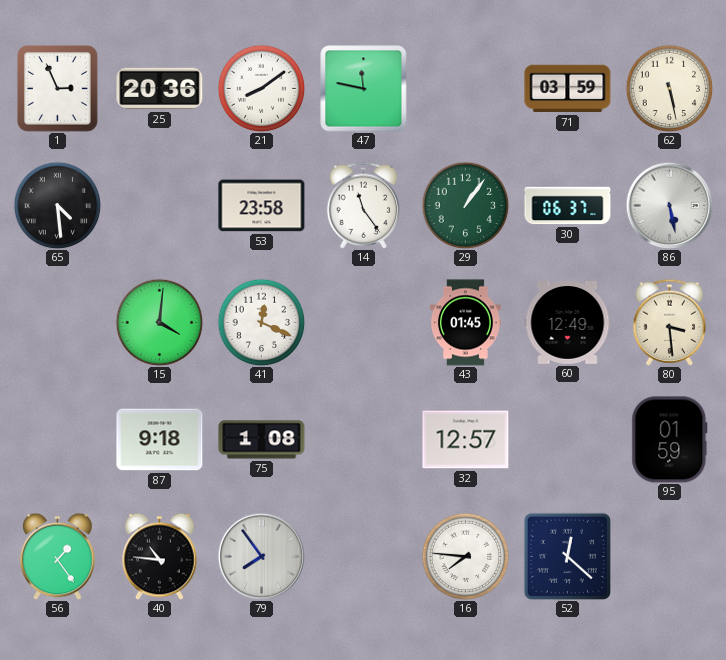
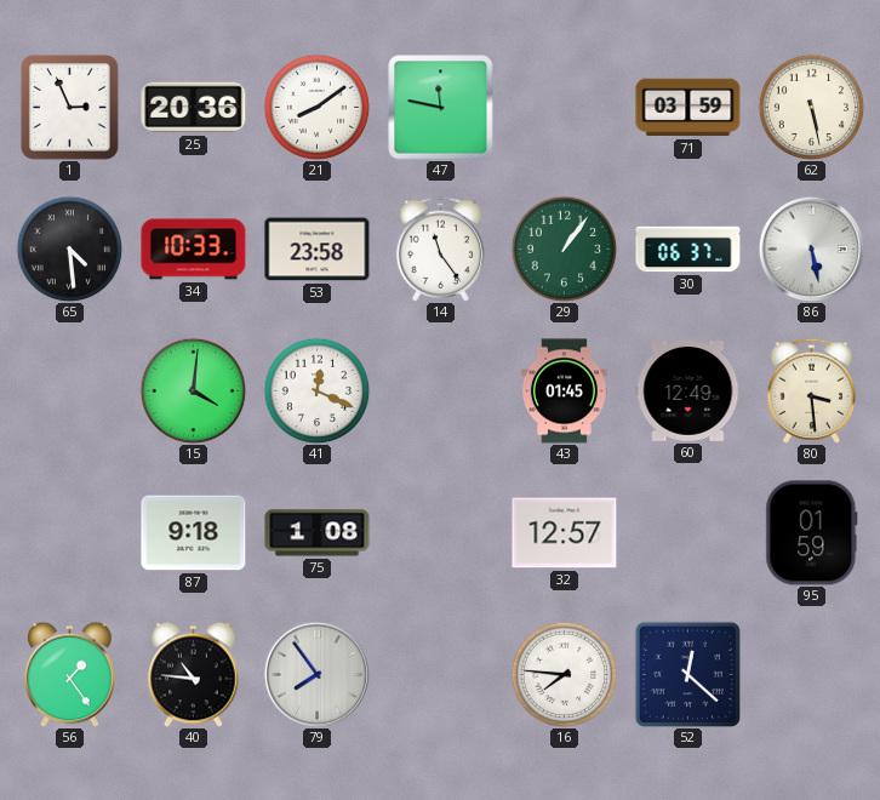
34: none -> 10:33 (194, 250)
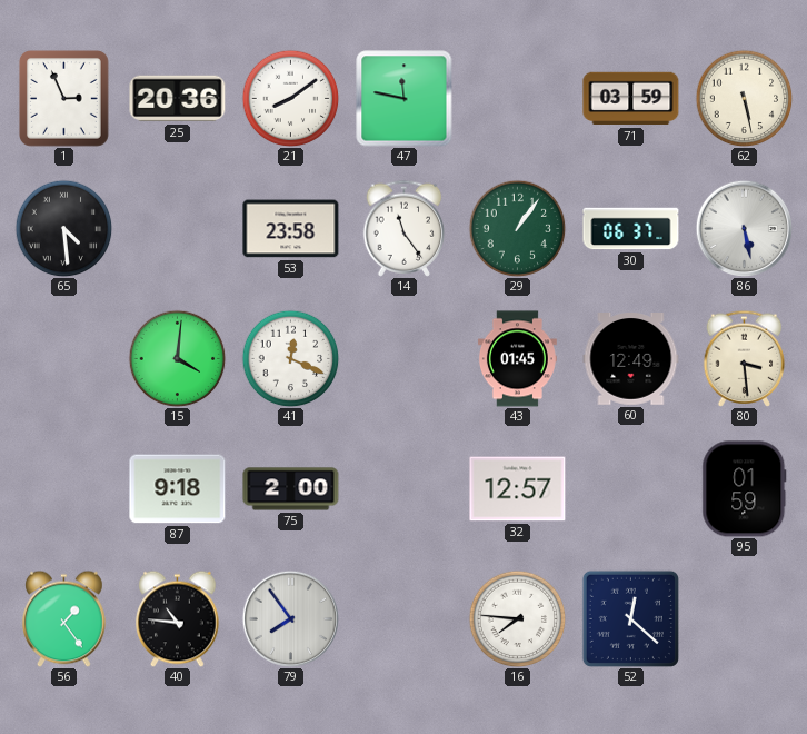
34: 10:33 -> none (194, 250)
75: 1:08 -> 2:00 (291, 489)
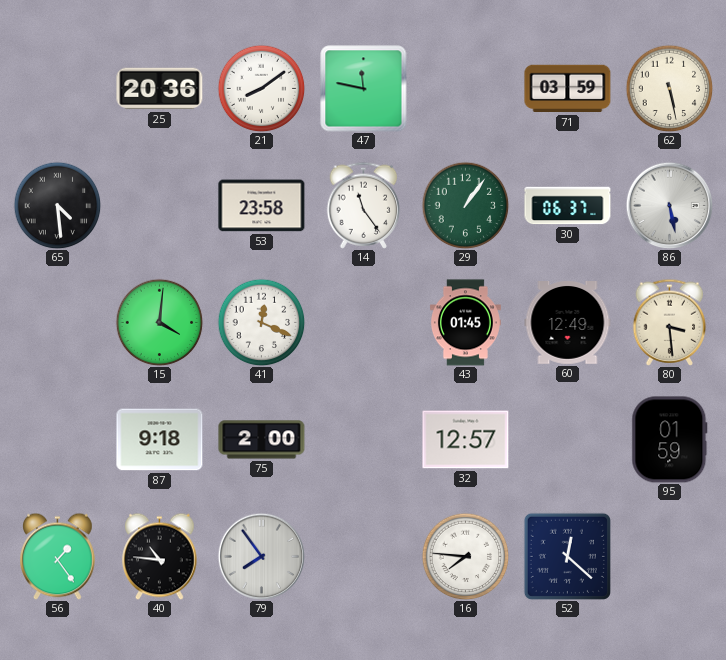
1: 2:56 -> none (64, 99)
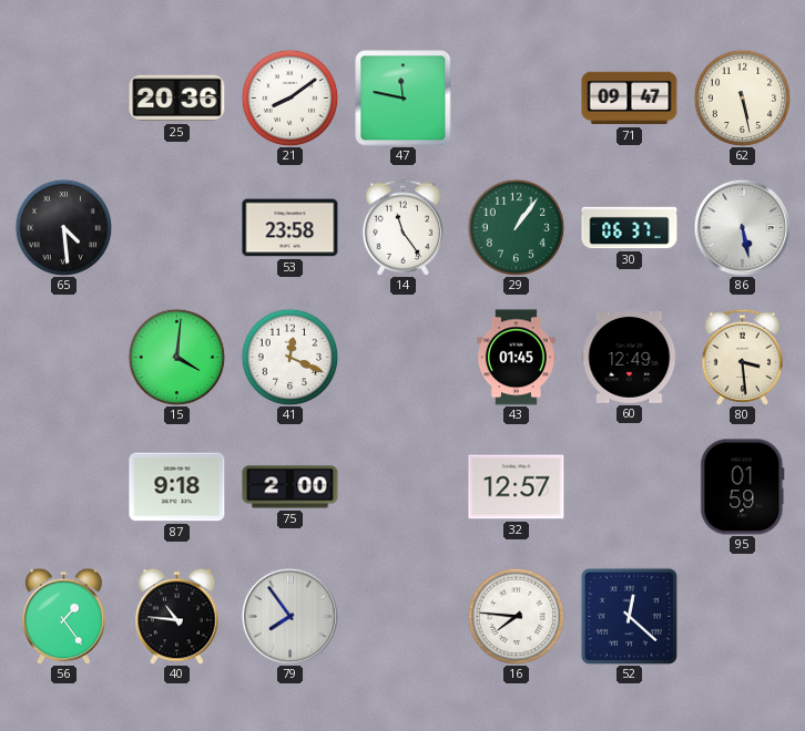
71: 03:59 -> 09:47 (630, 99)
